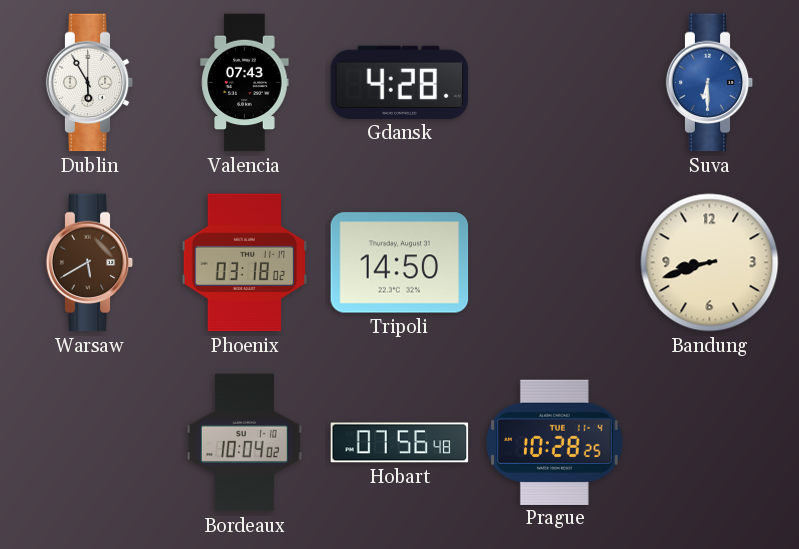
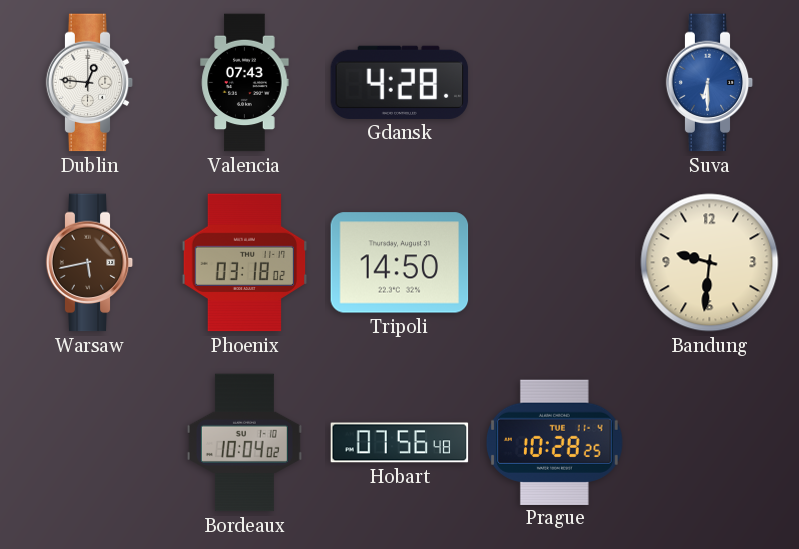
Dublin: 5:55 -> 12:46 (90, 83)
Warsaw: 5:40 -> 5:43 (90, 263)
Bandung: 8:42 -> 9:31 (710, 263)
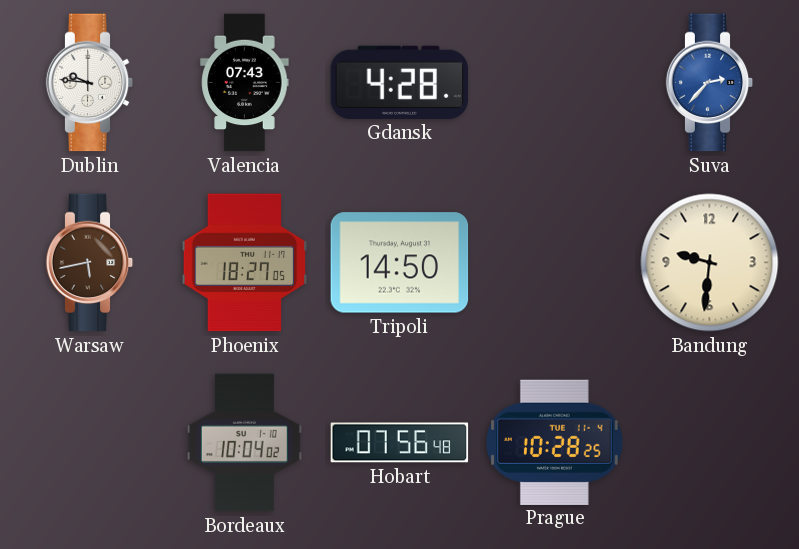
Dublin: 12:46 -> 9:46 (90, 83)
Suva: 6:30 -> 2:37 (710, 83)
Phoenix: 03:18 -> 18:27 (245, 263)
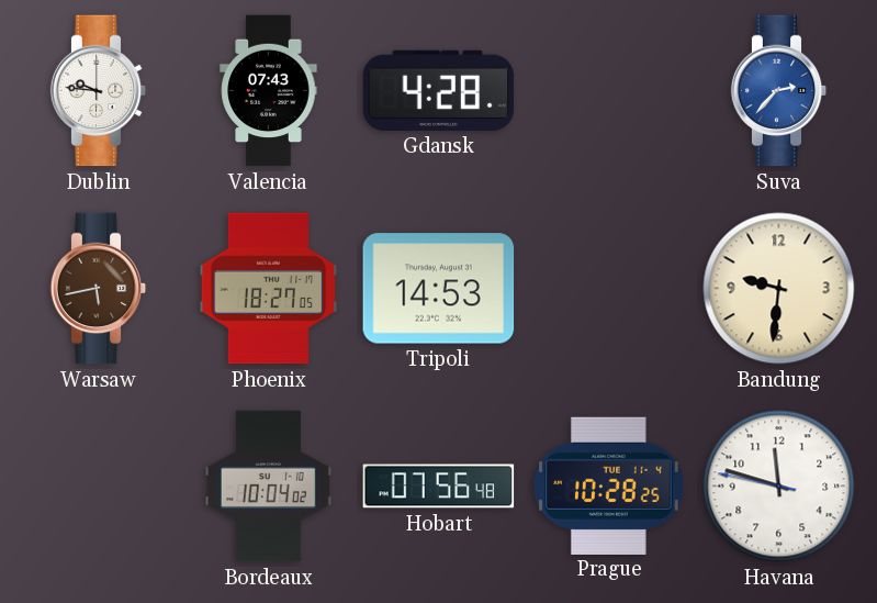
Tripoli: 14:50 -> 14:53 (439, 289)
Havana: none -> 11:47 (779, 487)
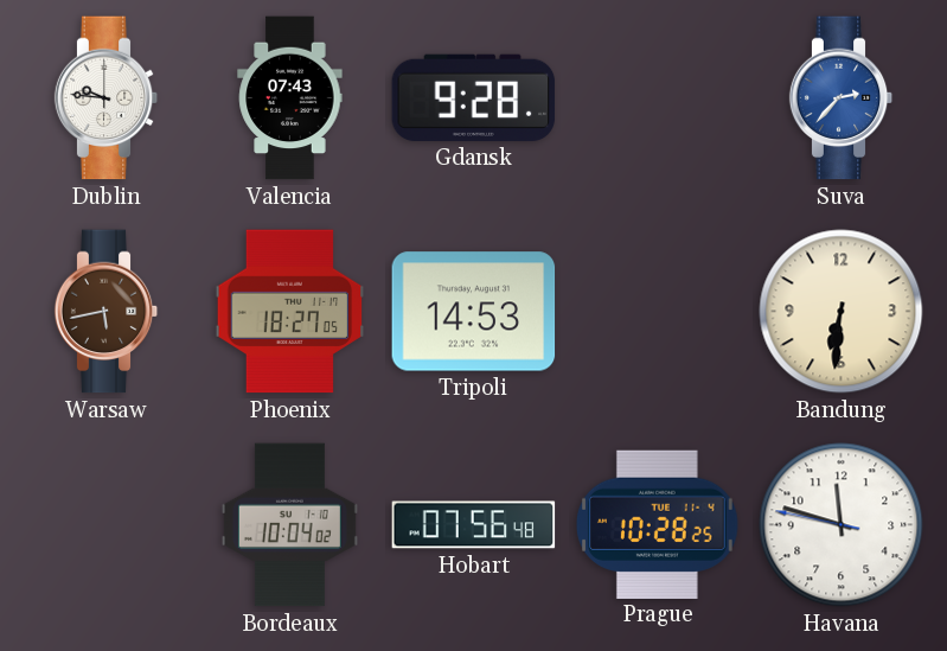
Gdansk: 4:28 -> 9:28 (474, 97)
Bandung: 9:31 -> 6:31 (842, 312)
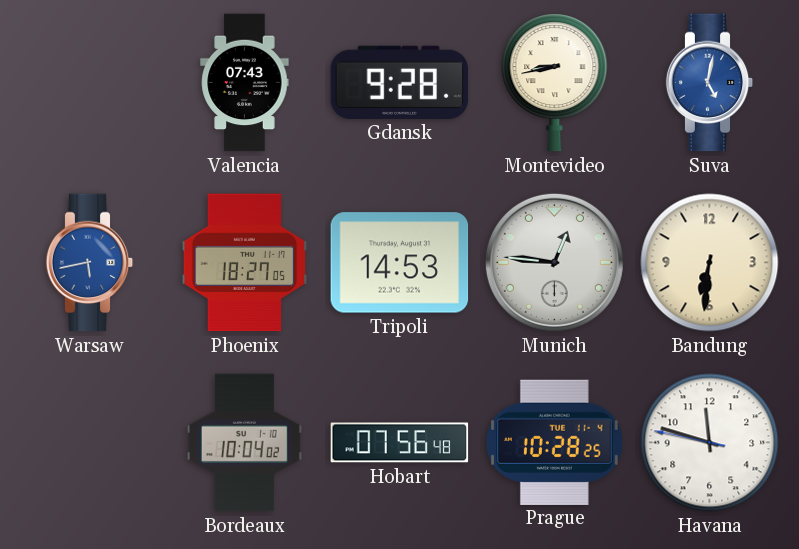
Dublin: 9:46 -> none (107, 98)
Montevideo: none -> 8:43 (555, 83)
Suva: 2:37 -> 5:02 (710, 83)
Warsaw dial: brown -> blue (90, 263)
Munich: none -> 12:46 (554, 262)
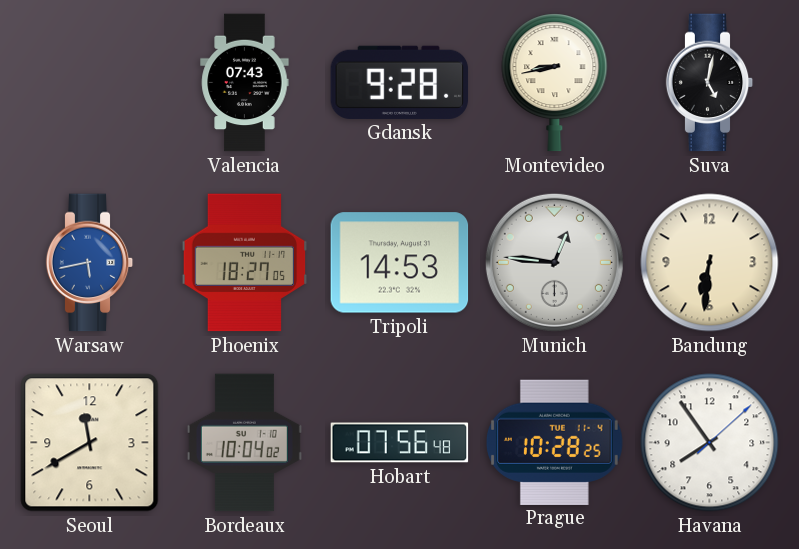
Suva dial: blue -> black (710, 83)
Seoul: none -> 11:40 (90, 443)
Havana: 11:47 -> 7:54 (710, 443)
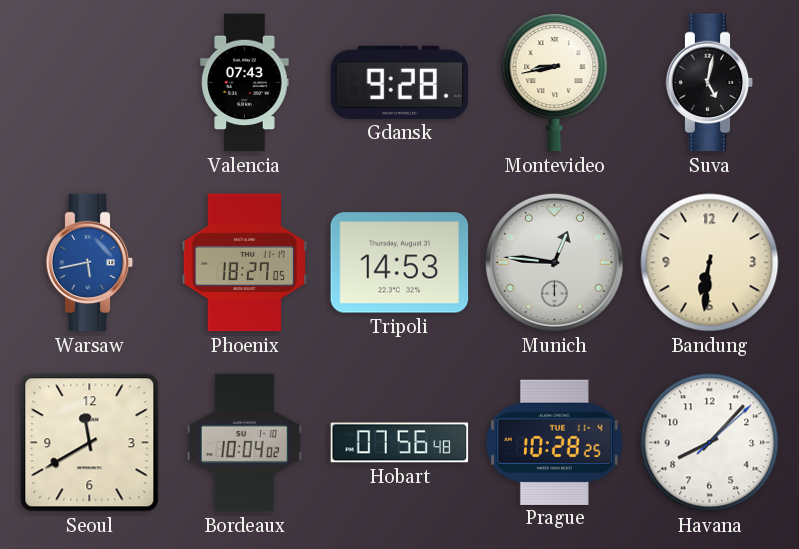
Havana: 7:54 -> 8:07 (710, 443)
